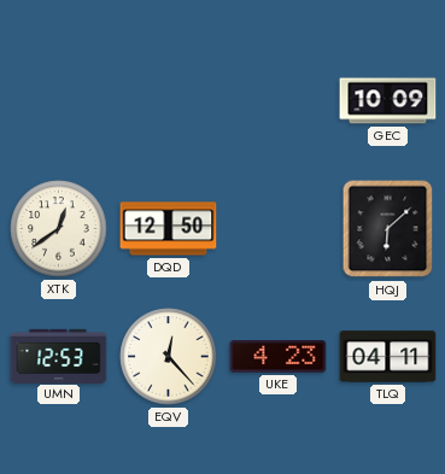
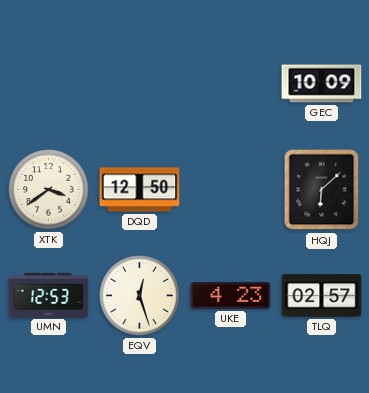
XTK: 12:39 -> 3:39 (49, 190)
EQV: 12:23 -> 12:27 (140, 296)
TLQ: 04:11 -> 02:57 (322, 296)
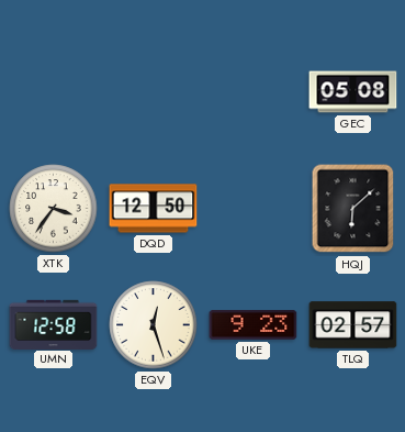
GEC: 10:09 -> 05:08 (353, 92)
XTK: 3:39 -> 3:36 (54, 209)
UMN: 12:53 -> 12:58 (54, 324)
UKE: 4:23 -> 9:23 (254, 325)
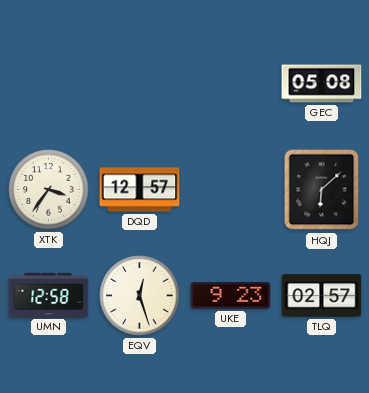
DQD: 12:50 -> 12:57 (140, 190)
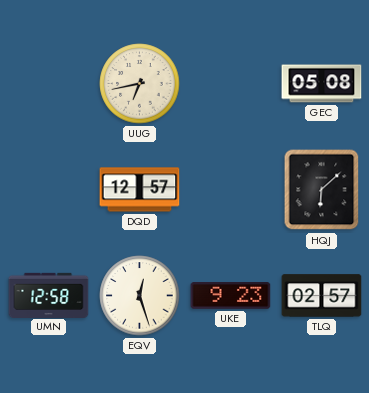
UUG: none -> 6:43 (140, 84)
XTK: 3:36 -> none (49, 190)
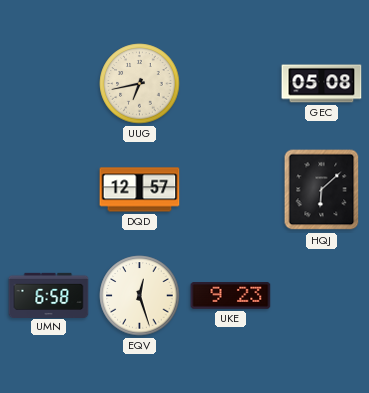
UMN: 12:58 -> 6:58 (49, 295)
TLQ: 02:57 -> none (322, 296)
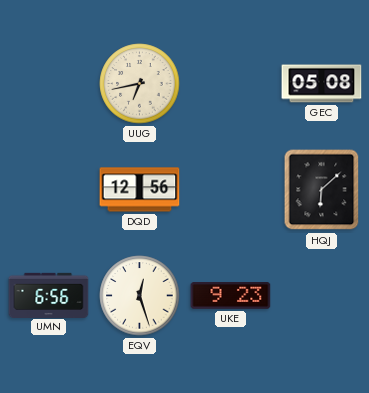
DQD: 12:57 -> 12:56 (140, 190)
UMN: 6:58 -> 6:56 (49, 295)
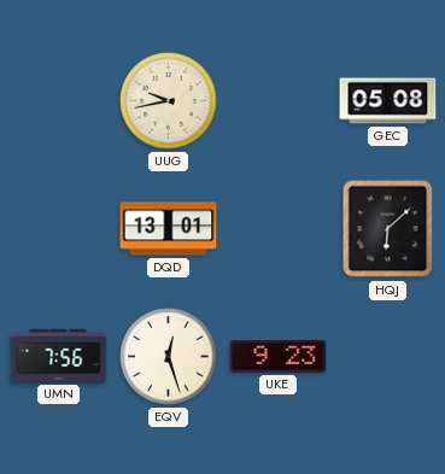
UUG: 6:43 -> 9:43 (169, 101)
DQD: 12:56 -> 13:01 (169, 229)
UMN: 6:56 -> 7:56 (59, 356)
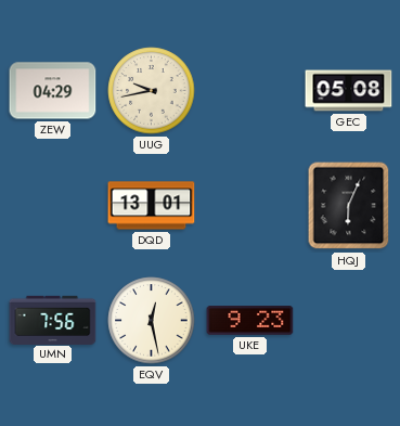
ZEW: none -> 04:29 (53, 91)
HQJ: 6:08 -> 6:04 (349, 206)
EQV: 12:27 -> 12:28 (152, 321)
